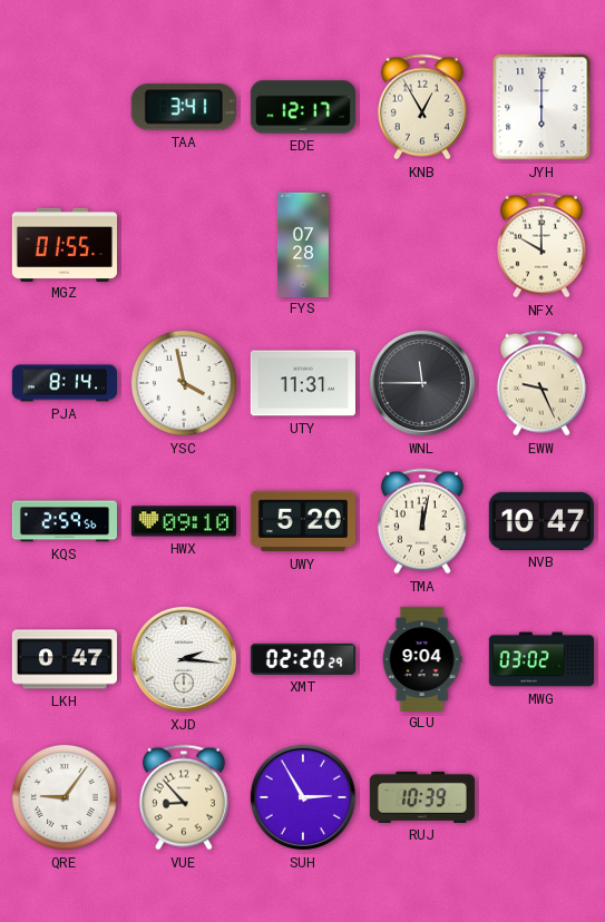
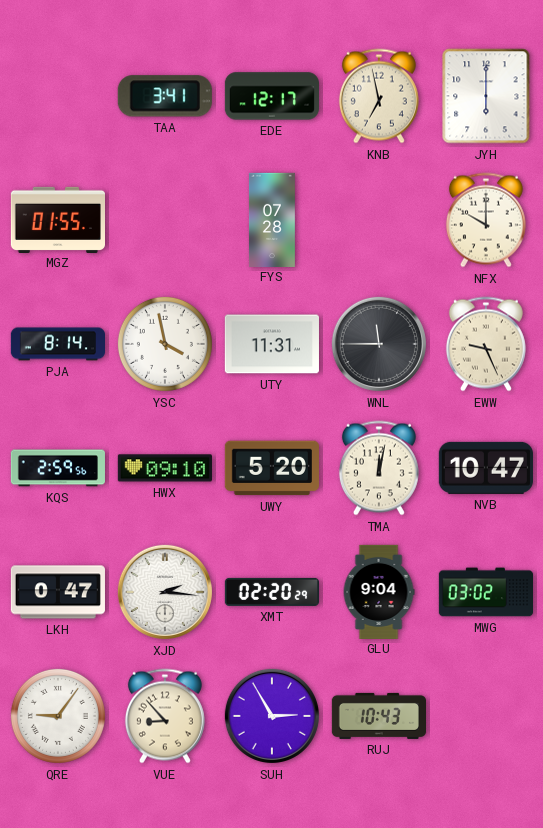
KNB: 12:55 -> 6:58 (379, 96)
RUJ: 10:39 -> 10:43 (378, 716)
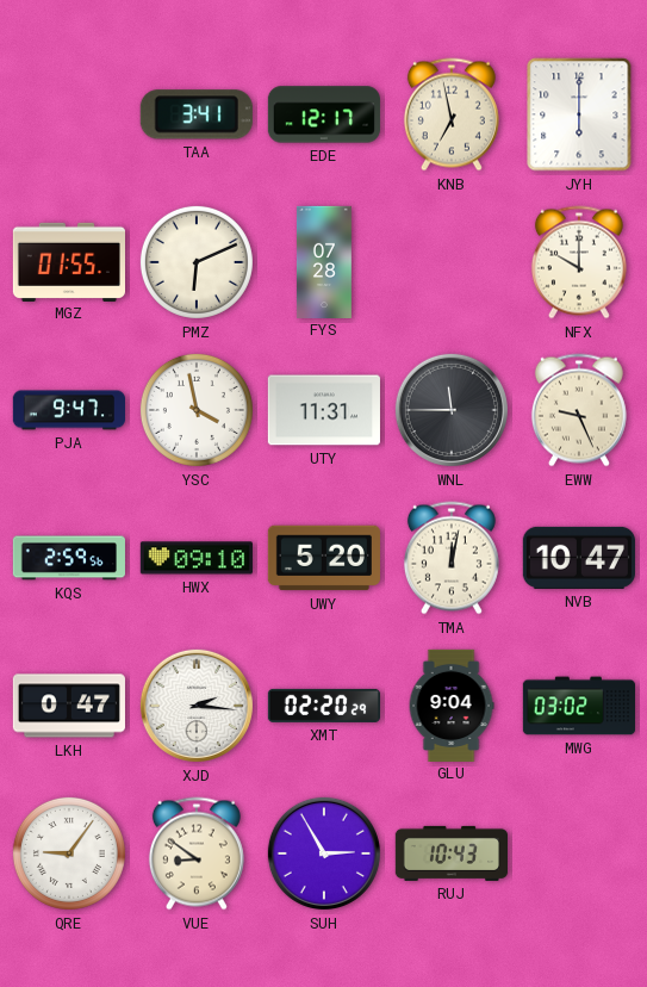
PMZ: none -> 6:11 (197, 262)
PJA: 8:14 -> 9:47 (68, 410)
VUE: 8:53 -> 8:51 (197, 853)
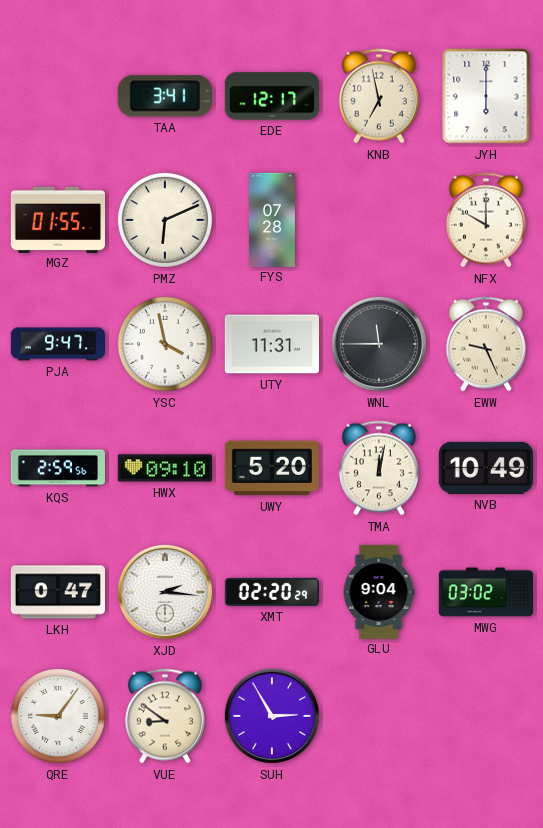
NVB: 10:47 -> 10:49 (486, 468)
RUJ: 10:43 -> none (450, 853)
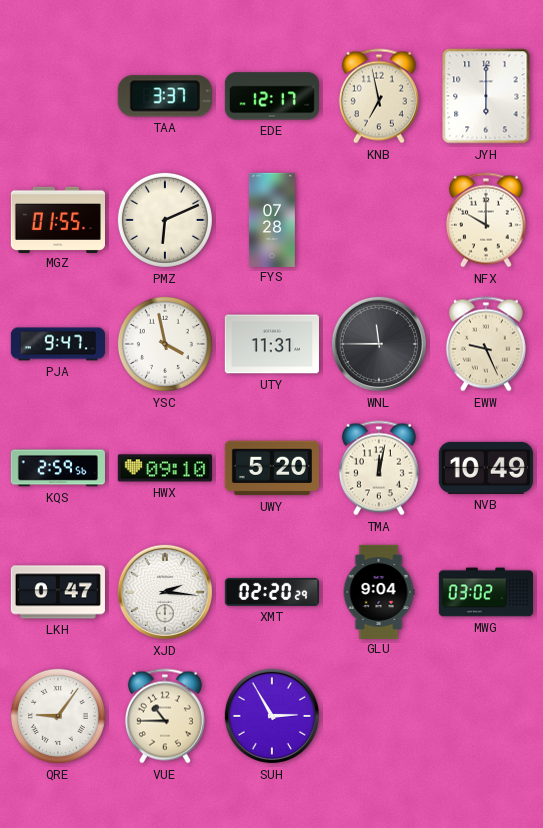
TAA: 3:41 -> 3:37 (165, 96)
VUE: 8:51 -> 10:45 (165, 716)
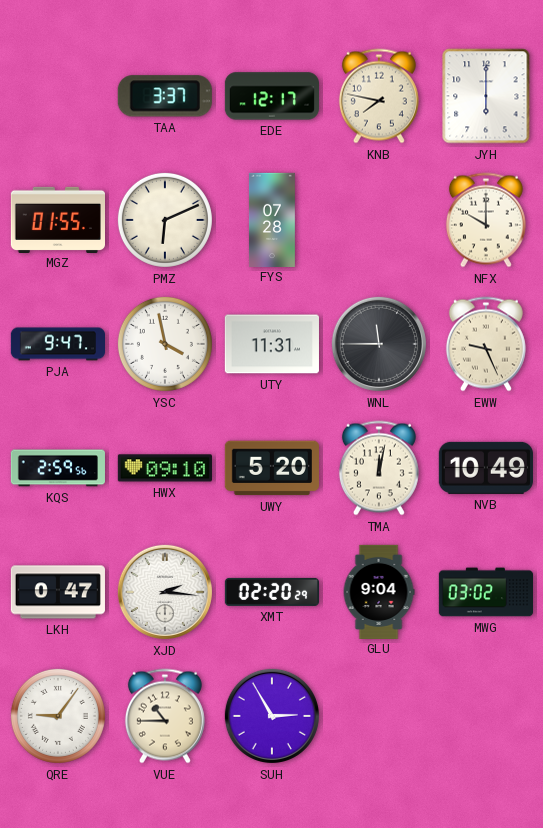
KNB: 6:58 -> 7:47 (379, 96)
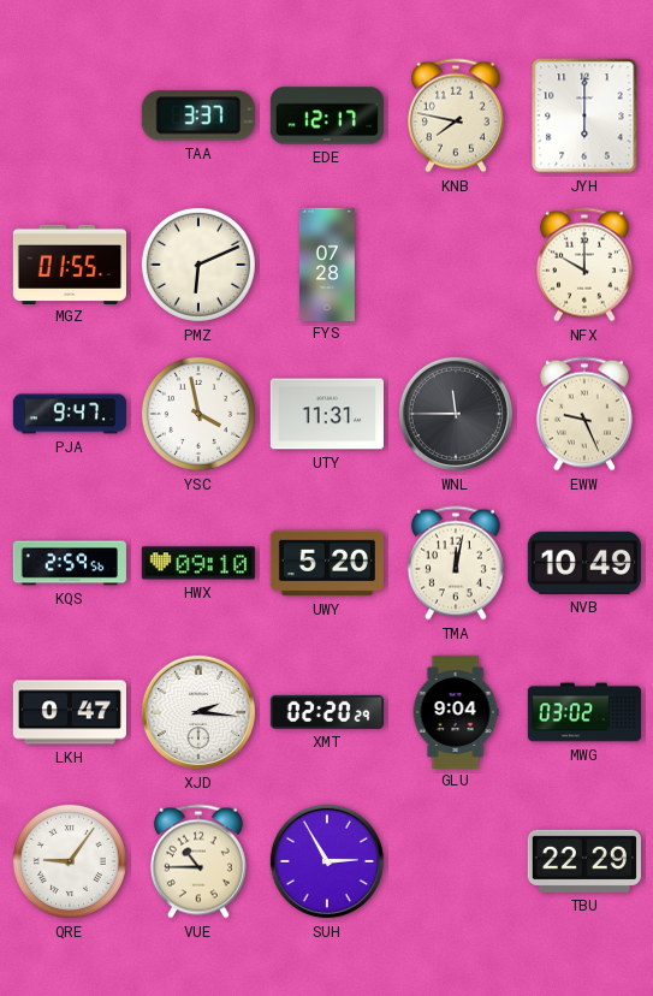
TBU: none -> 22:29 (584, 861)
